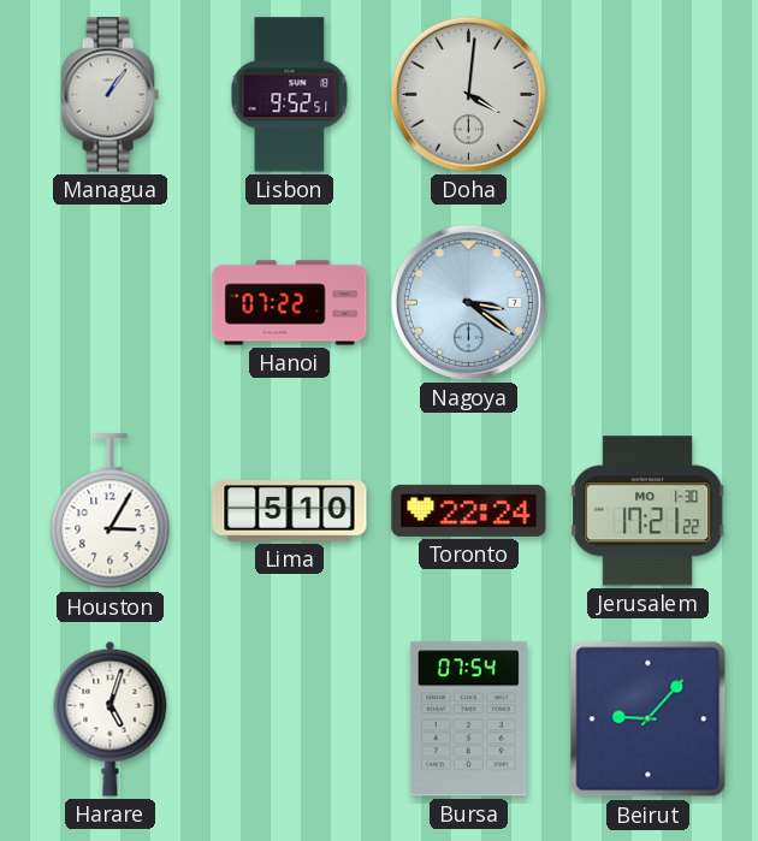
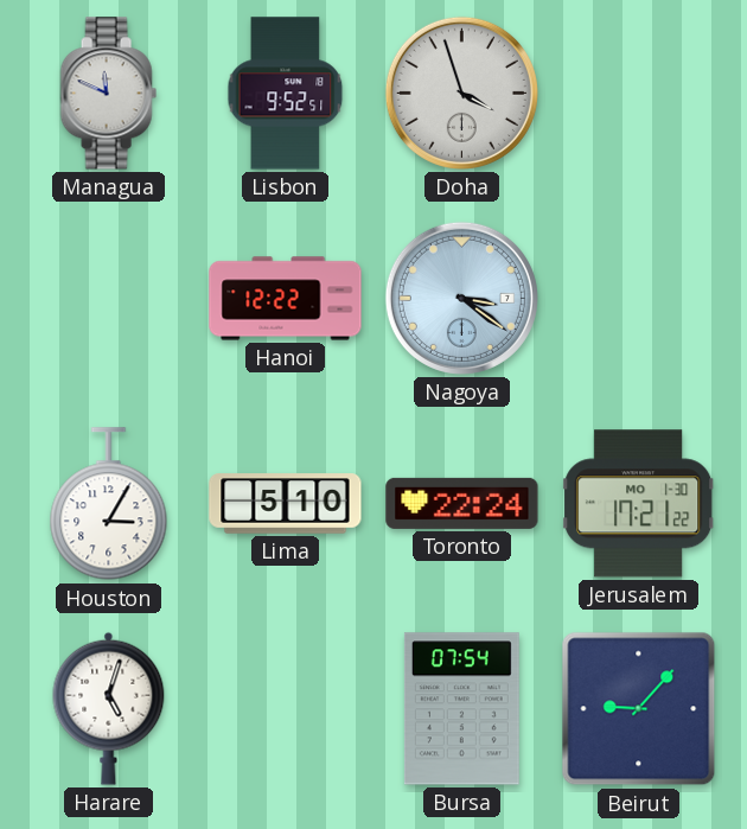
Managua: 1:06 -> 11:49 (108, 94)
Doha: 4:01 -> 3:57 (461, 93)
Hanoi: 07:22 -> 12:22 (286, 299)
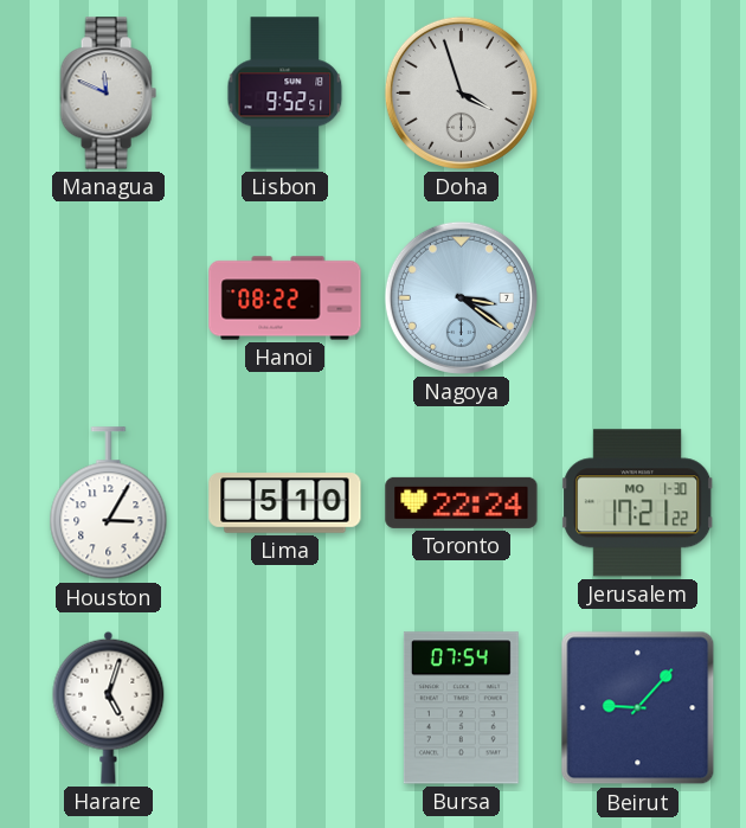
Hanoi: 12:22 -> 08:22 (285, 299)
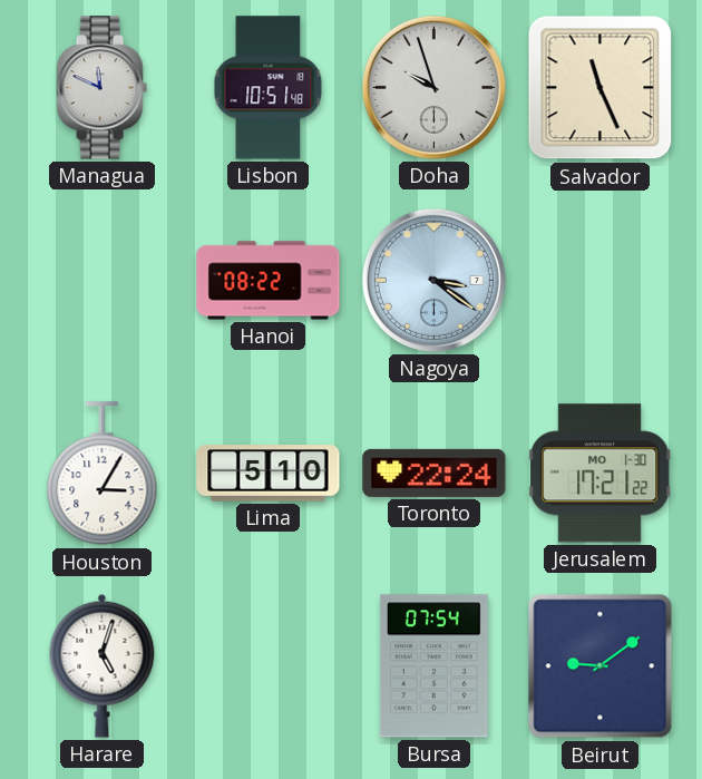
Lisbon: 9:52 -> 10:51 (269, 88)
Doha: 3:57 -> 9:57 (433, 87)
Salvador: none -> 11:26 (601, 88)
Beirut: 9:07 -> 9:09 (601, 666)
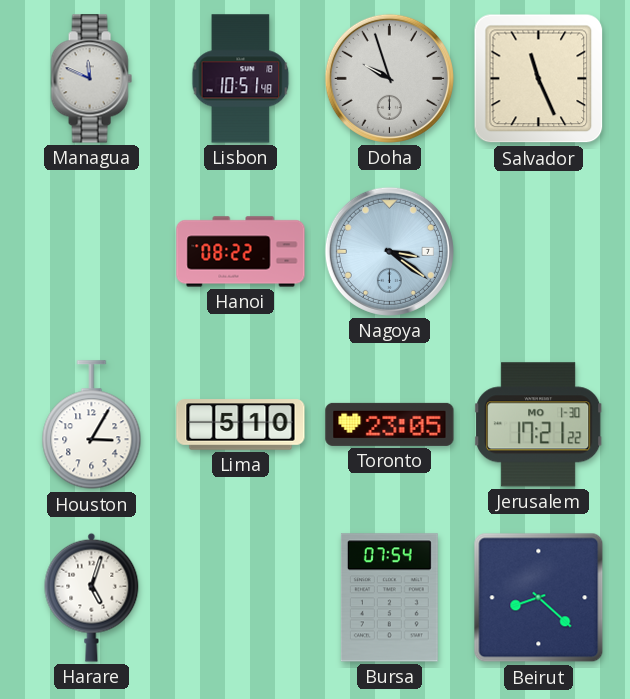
Toronto: 22:24 -> 23:05 (390, 424)
Beirut: 9:09 -> 8:22 (539, 598)
